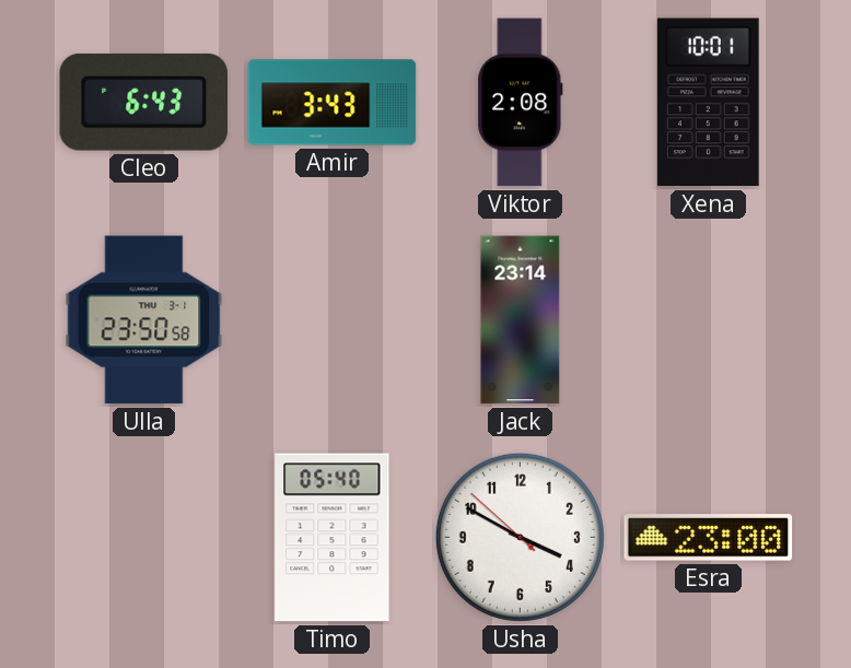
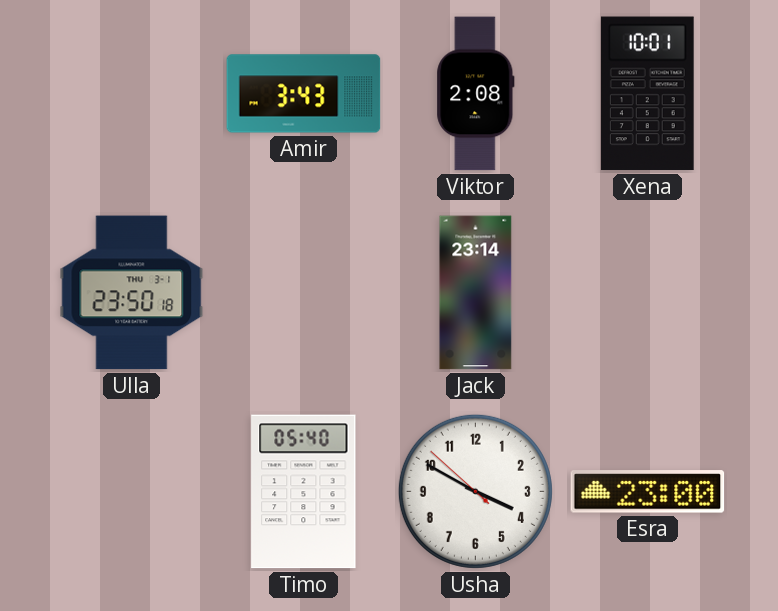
Cleo: 6:43 -> none (143, 102)
Ulla: 23:50:58 -> 23:50:18 (132, 293)
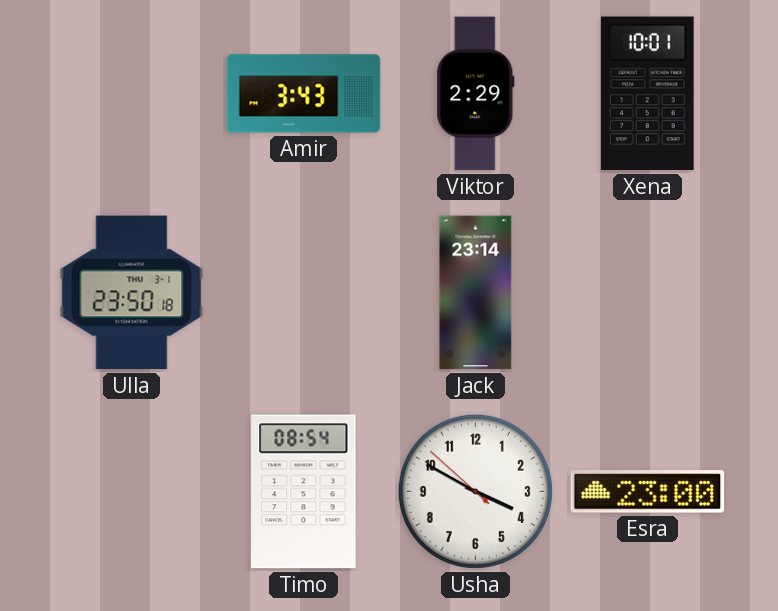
Viktor: 2:08 -> 2:29 (476, 94)
Timo: 05:40 -> 08:54 (304, 492)
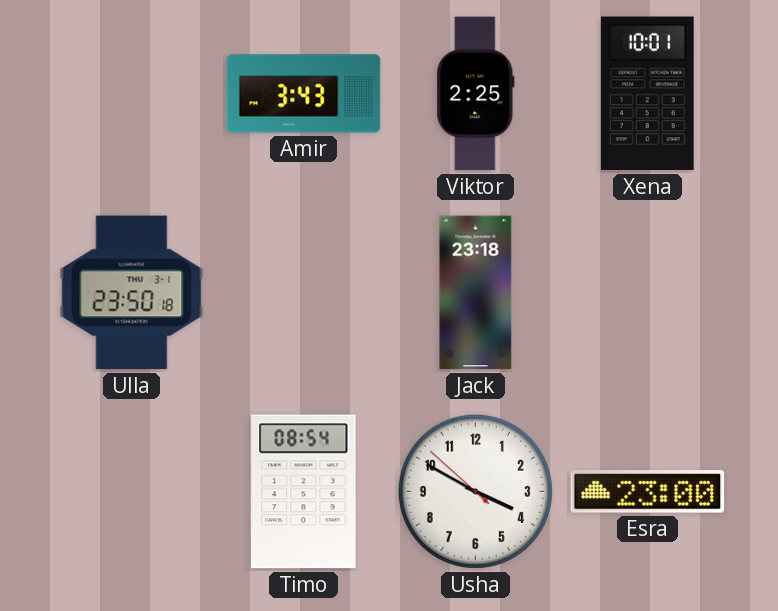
Viktor: 2:29 -> 2:25 (476, 94)
Jack: 23:14 -> 23:18 (476, 293)
